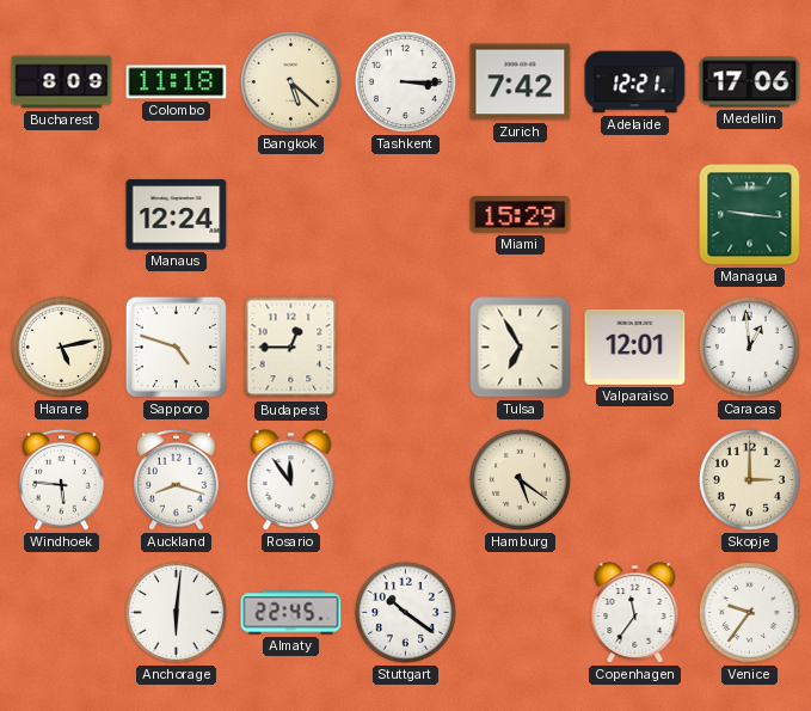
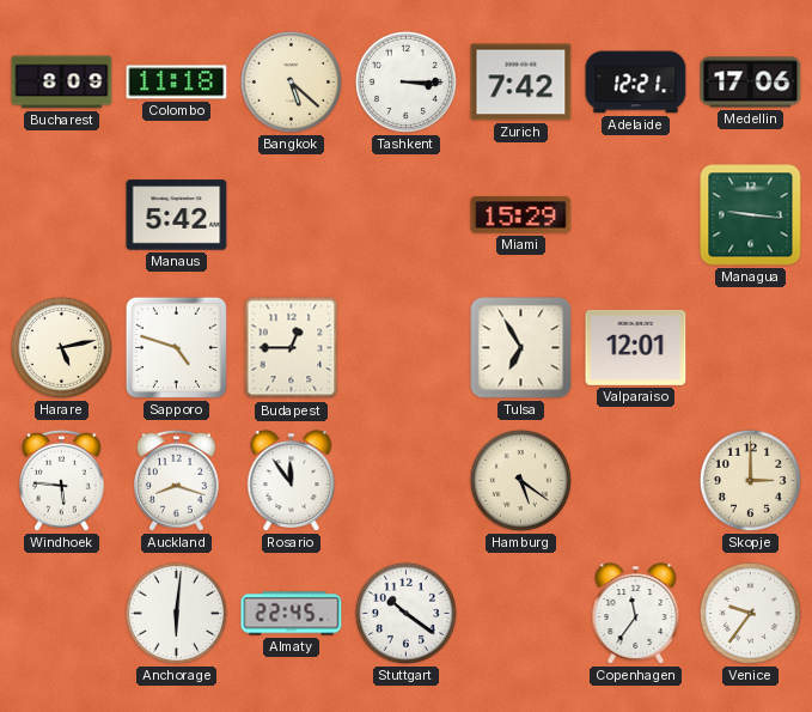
Manaus: 12:24 -> 5:42 (177, 215)
Caracas: 12:59 -> none (749, 347)
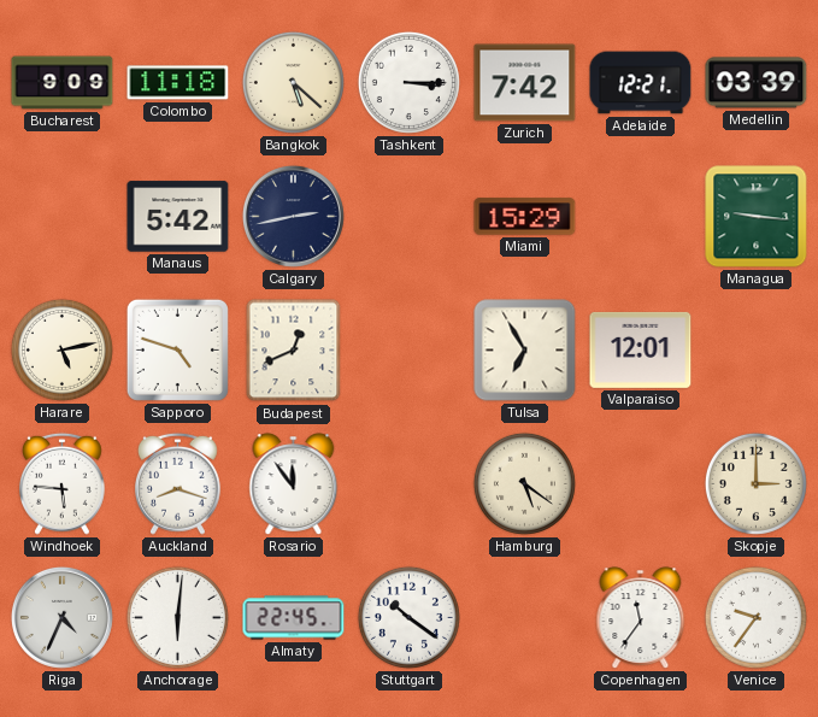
Bucharest: 8:09 -> 9:09 (63, 83)
Medellin: 17:06 -> 03:39 (757, 83)
Calgary: none -> 2:43 (293, 216)
Budapest: 12:45 -> 12:41 (294, 351)
Riga: none -> 4:34 (61, 617)
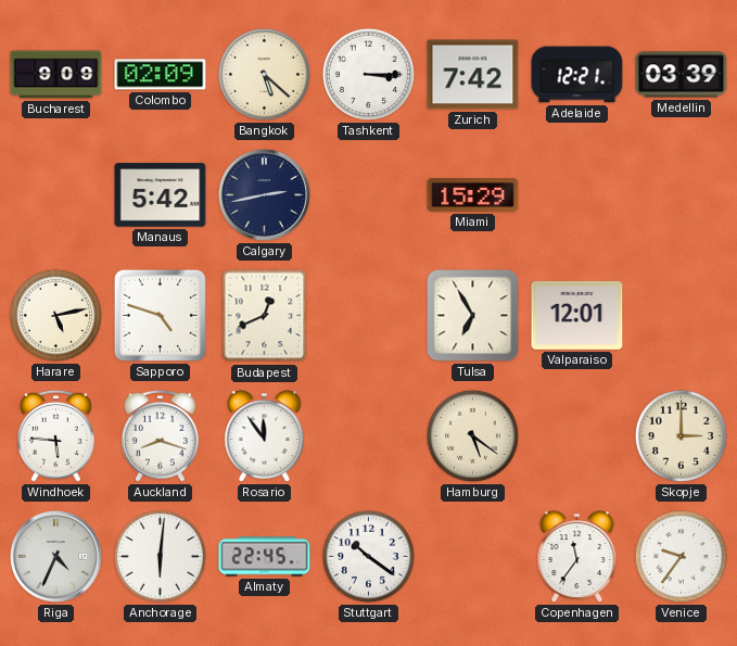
Colombo: 11:18 -> 02:09 (161, 75)
Managua: 9:16 -> none (757, 217)
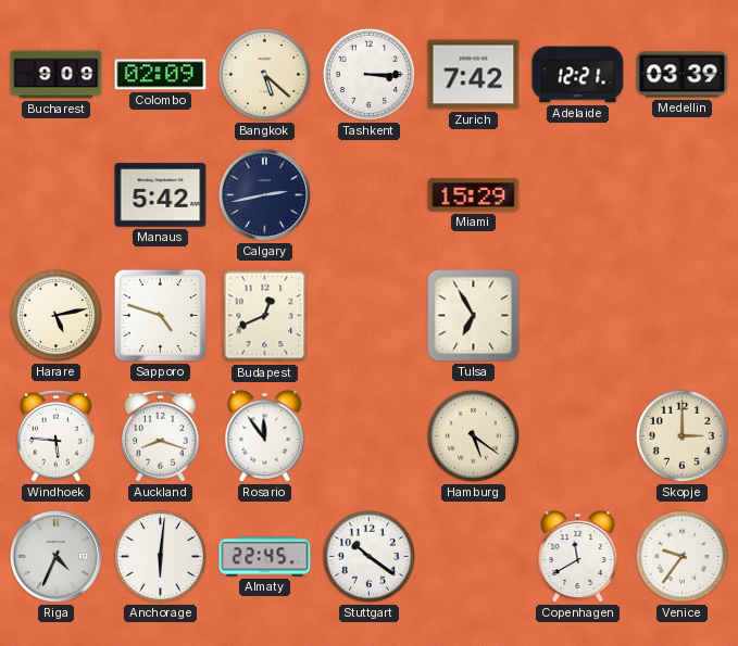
Valparaiso: 12:01 -> none (577, 315)
Copenhagen: 11:36 -> 11:40 (578, 557)
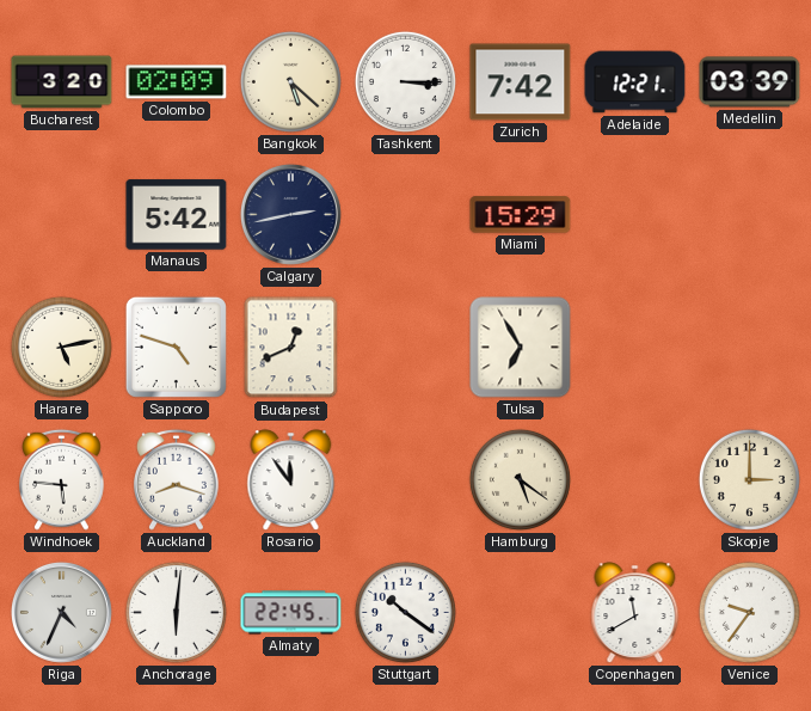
Bucharest: 9:09 -> 3:20 (62, 82)
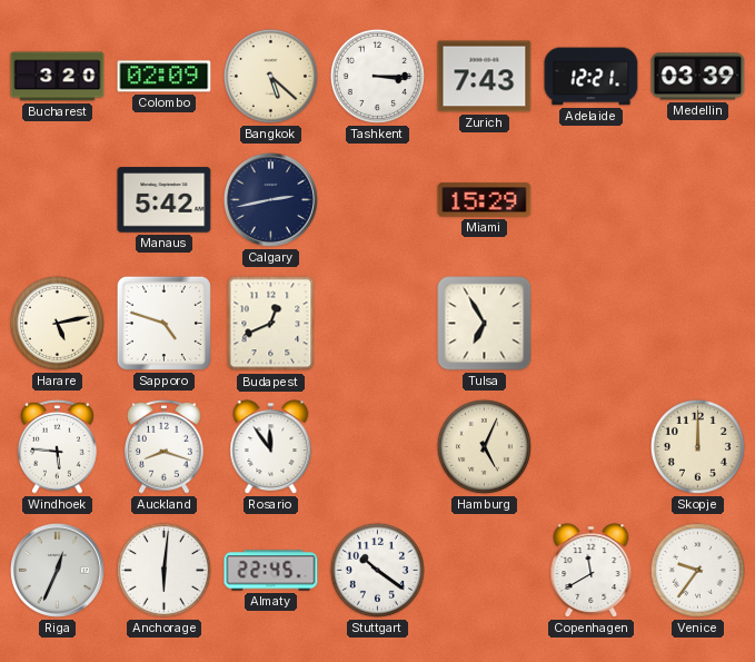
Zurich: 7:42 -> 7:43 (485, 77)
Hamburg: 5:21 -> 5:04 (484, 446)
Skopje: 3:00 -> 12:00 (697, 446)
Riga: 4:34 -> 12:34 (57, 570)
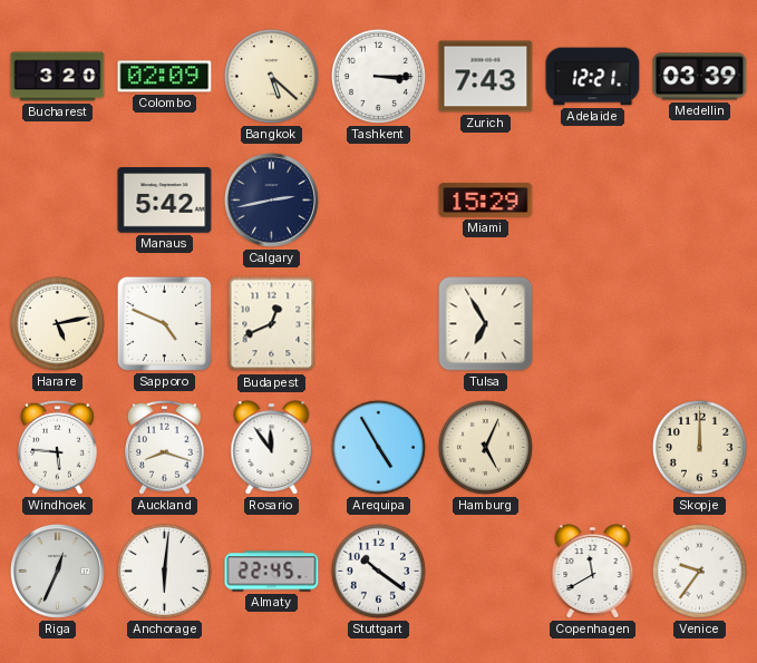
Sapporo: 4:48 -> 4:49 (164, 323)
Arequipa: none -> 4:55 (378, 447)
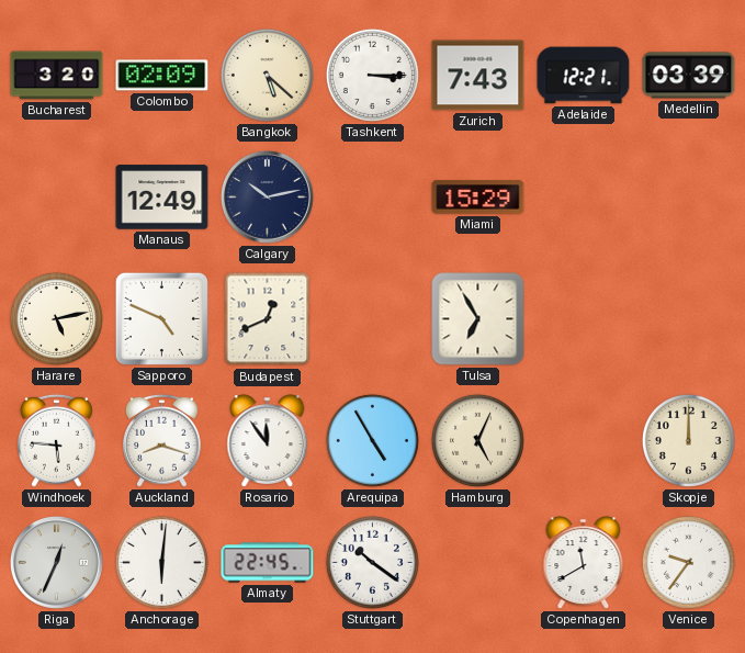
Manaus: 5:42 -> 12:49 (162, 198)
Calgary: 2:43 -> 10:13 (267, 196)
